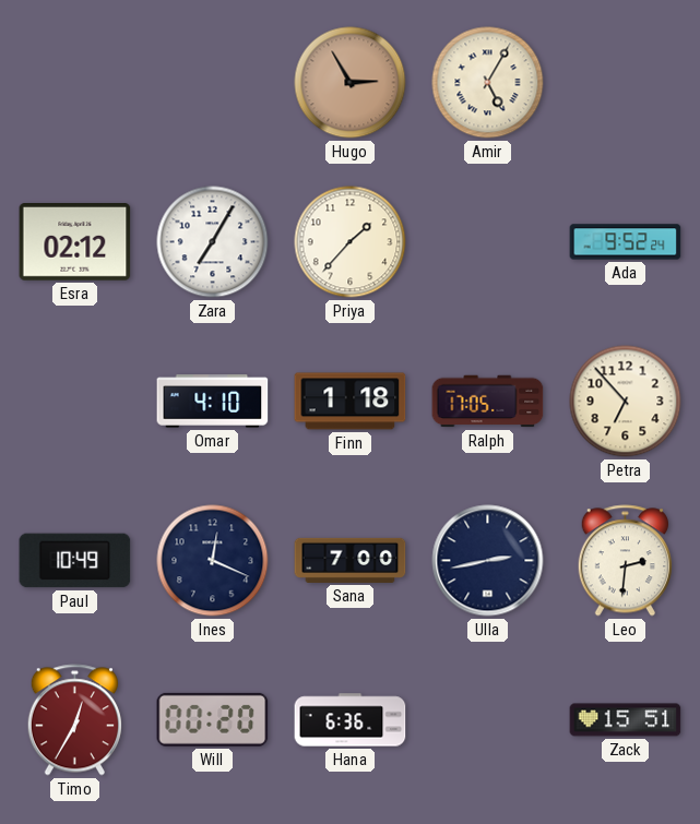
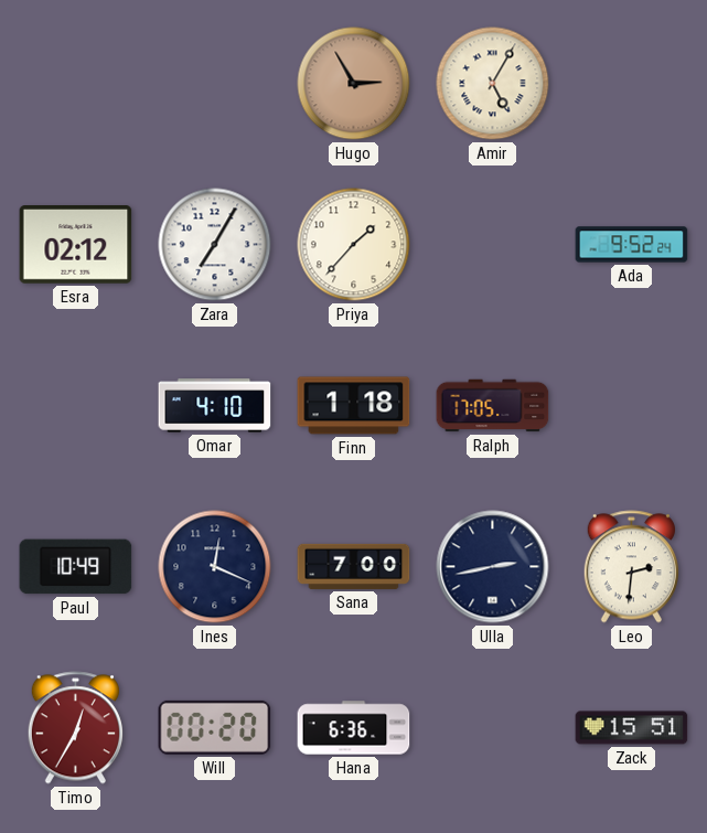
Petra: 6:53 -> none (626, 402)
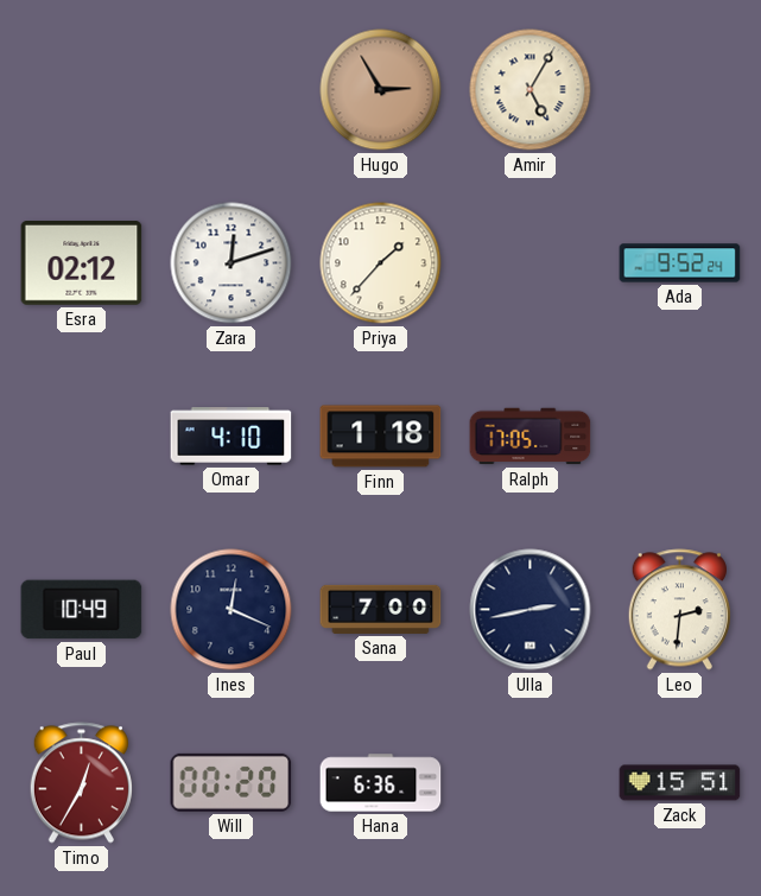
Zara: 7:05 -> 12:12 (232, 263)
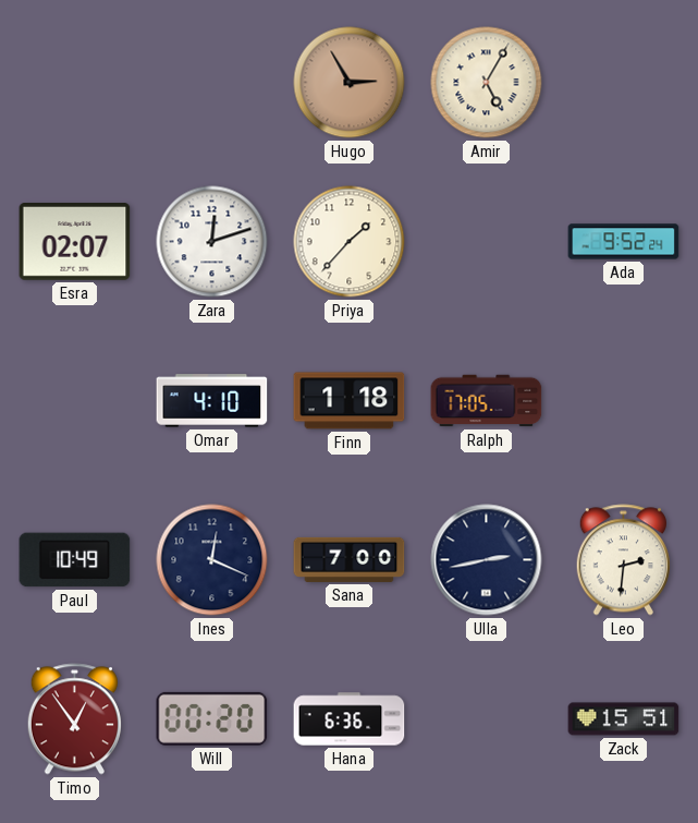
Esra: 02:12 -> 02:07 (75, 242)
Timo: 12:35 -> 12:54 (74, 719)
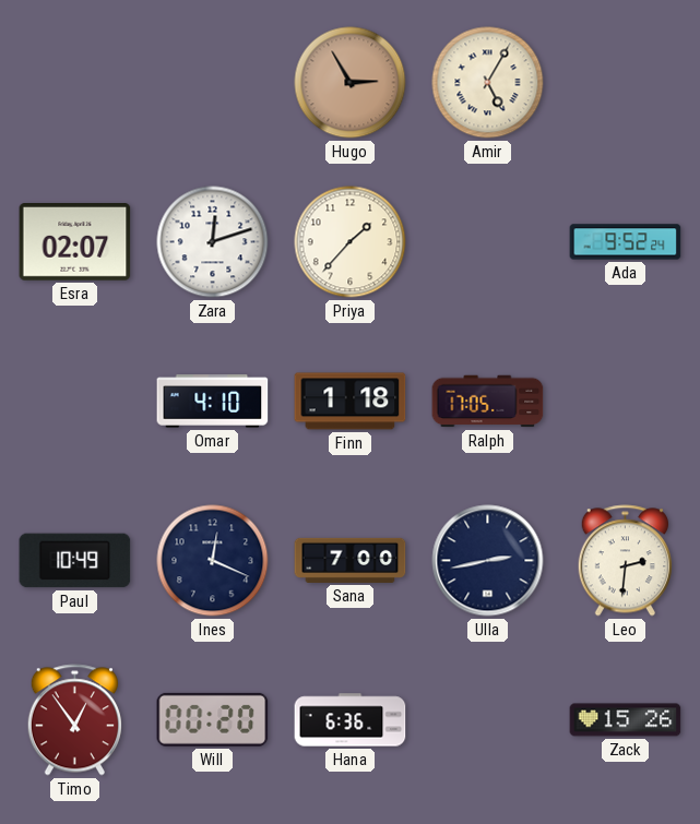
Zack: 15:51 -> 15:26 (626, 720)
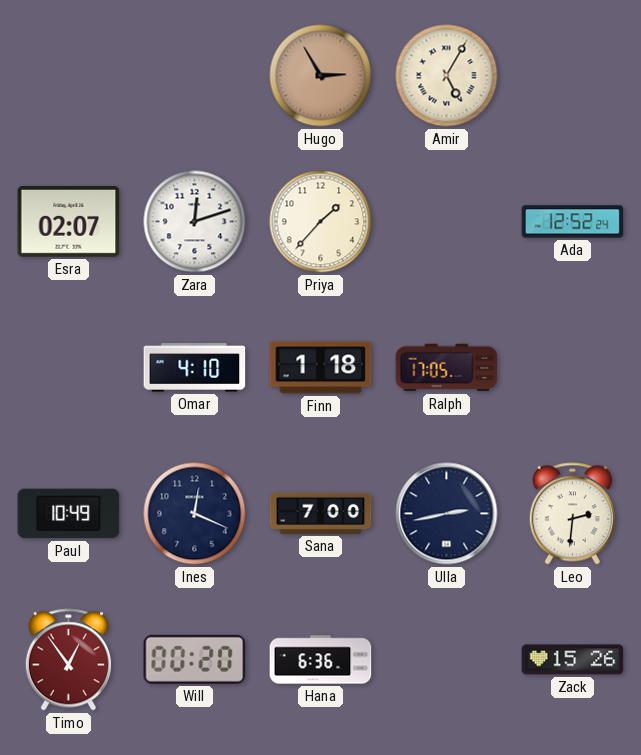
Ada: 9:52 -> 12:52 (573, 222)
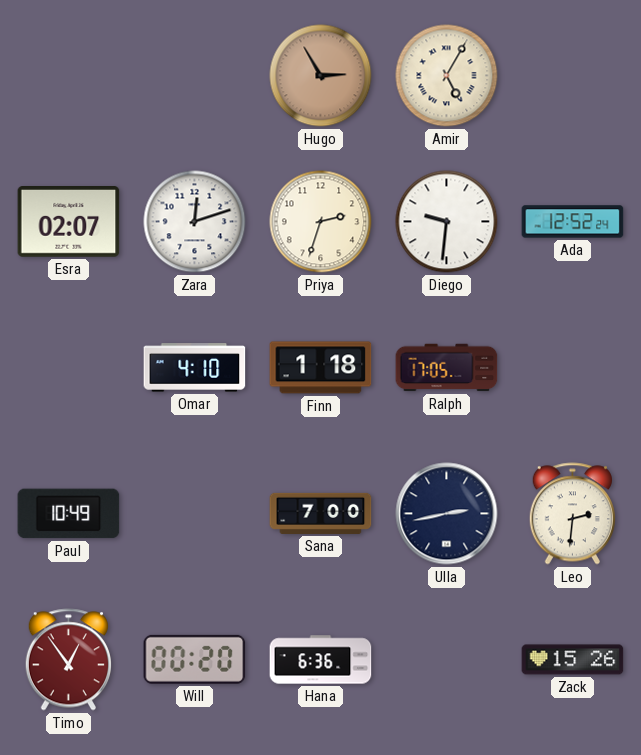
Priya: 1:37 -> 2:33 (321, 222)
Diego: none -> 9:31 (447, 222)
Ines: 12:19 -> none (195, 514)
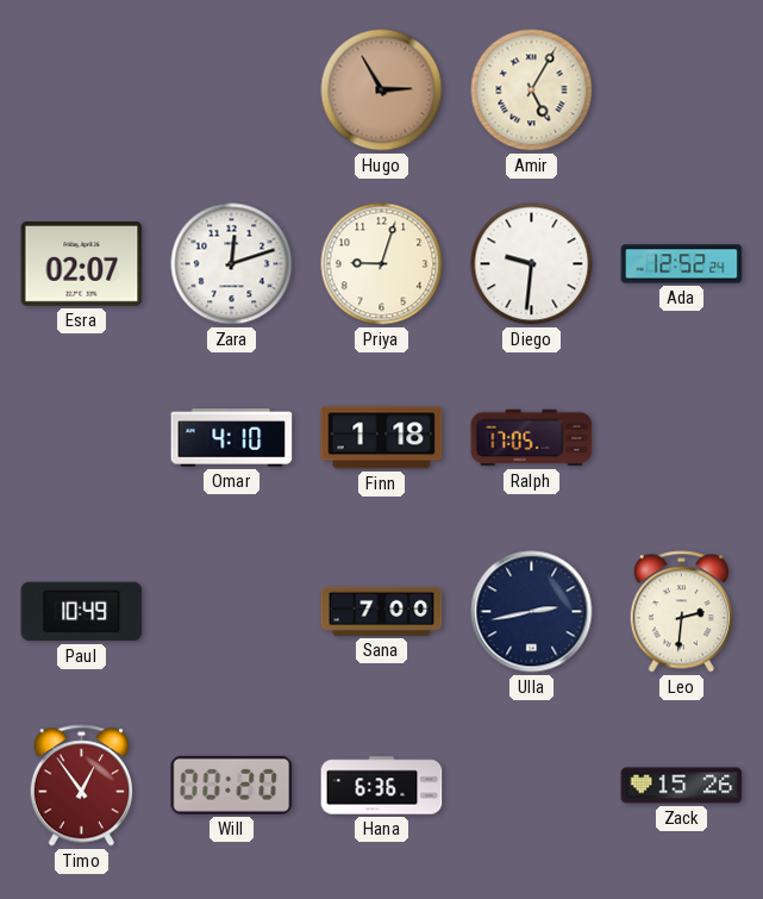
Priya: 2:33 -> 9:03 (382, 264)
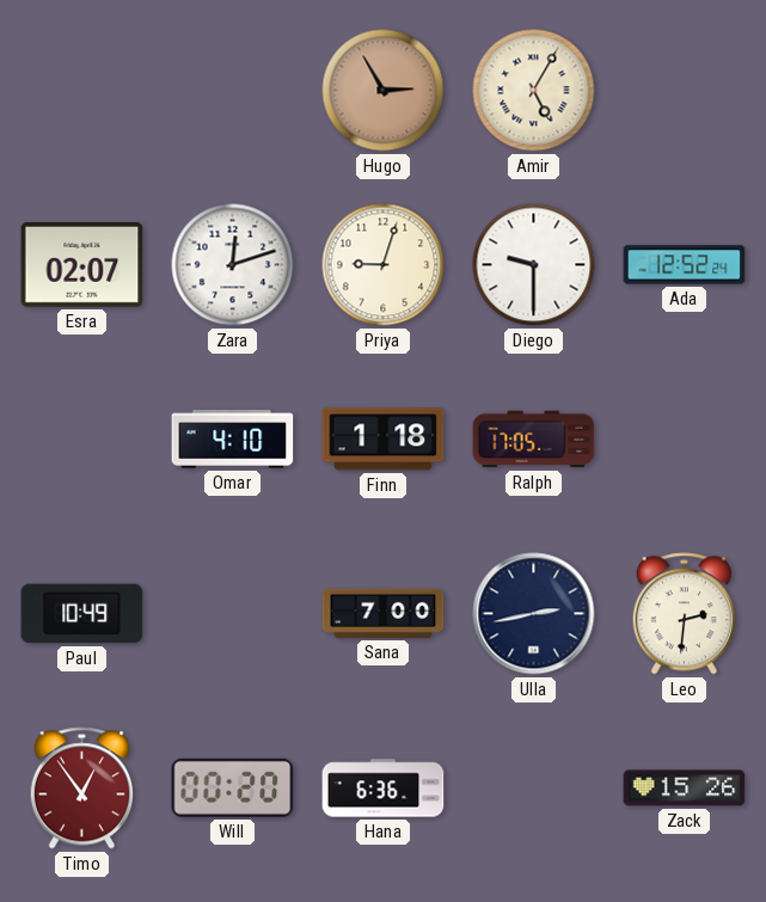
Diego: 9:31 -> 9:30 (534, 265)
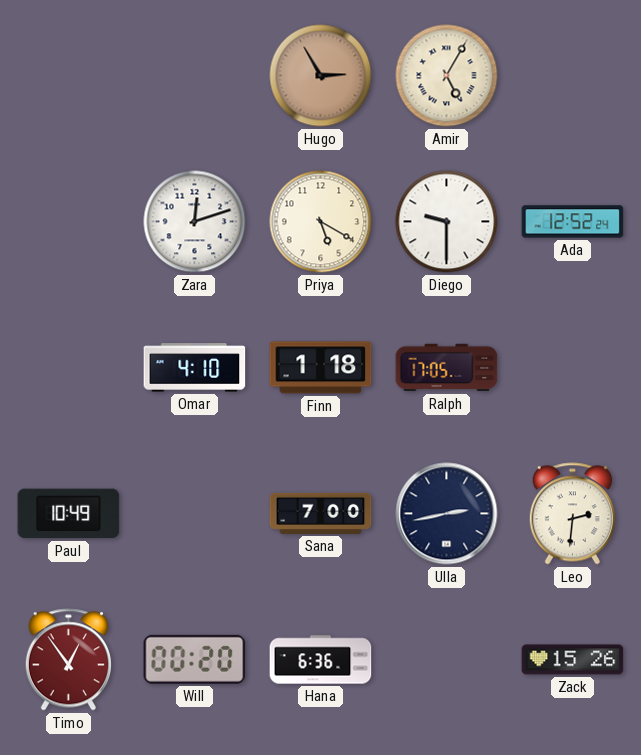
Esra: 02:07 -> none (82, 265)
Priya: 9:03 -> 5:20 (321, 222)
